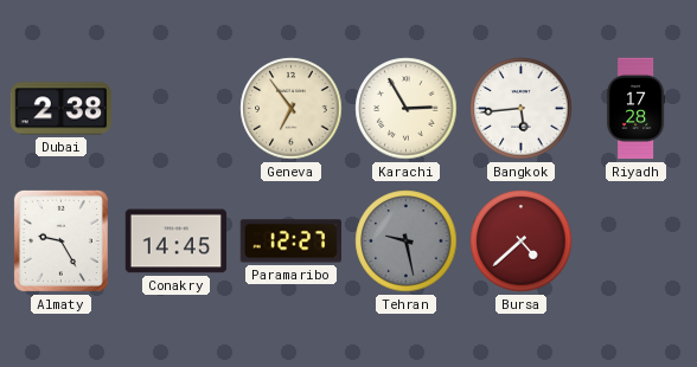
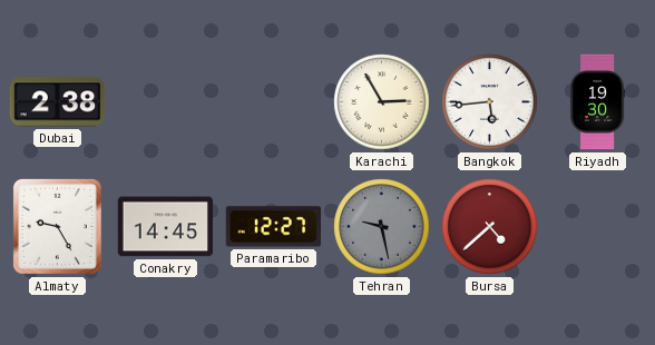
Geneva: 6:54 -> none (292, 109)
Riyadh: 17:28 -> 19:30 (597, 102)
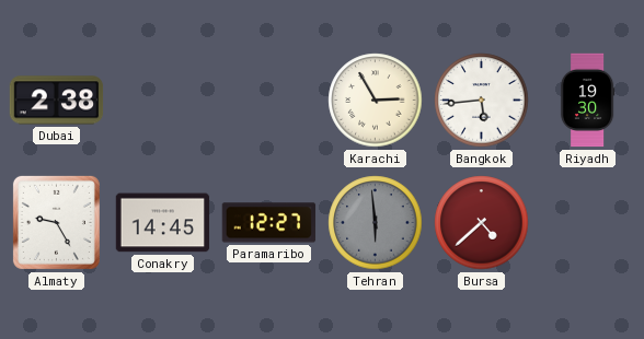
Tehran: 9:28 -> 5:59 (376, 223)
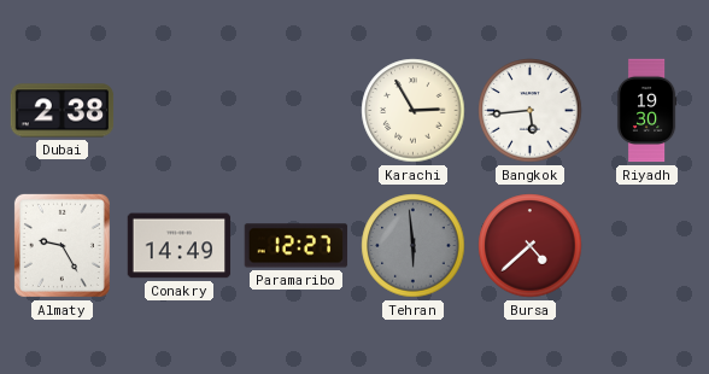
Conakry: 14:45 -> 14:49 (180, 246)
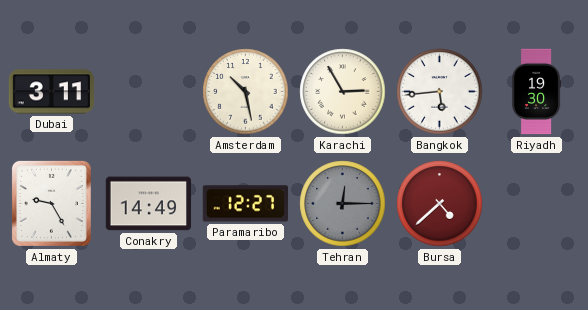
Dubai: 2:38 -> 3:11 (52, 92)
Amsterdam: none -> 10:28 (246, 92)
Tehran: 5:59 -> 12:15 (343, 204)
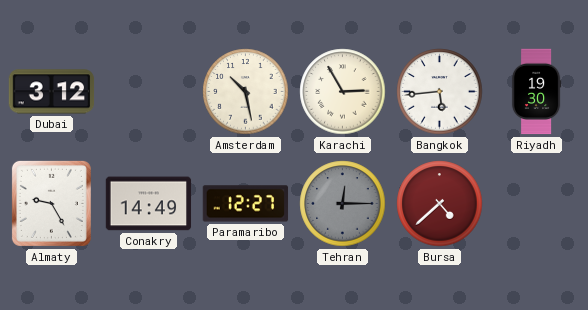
Dubai: 3:11 -> 3:12 (52, 92)
